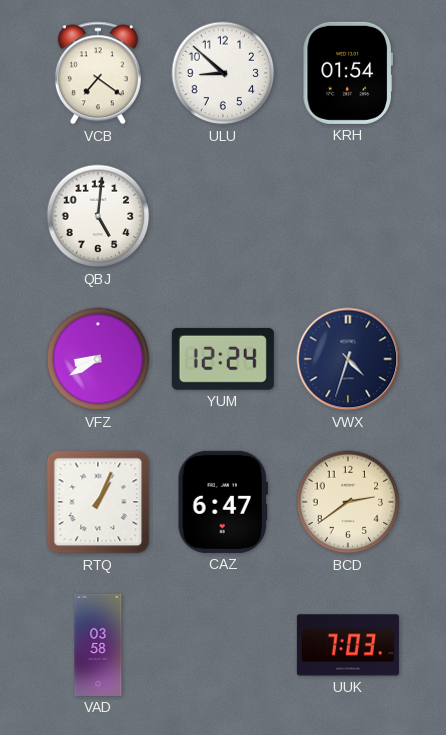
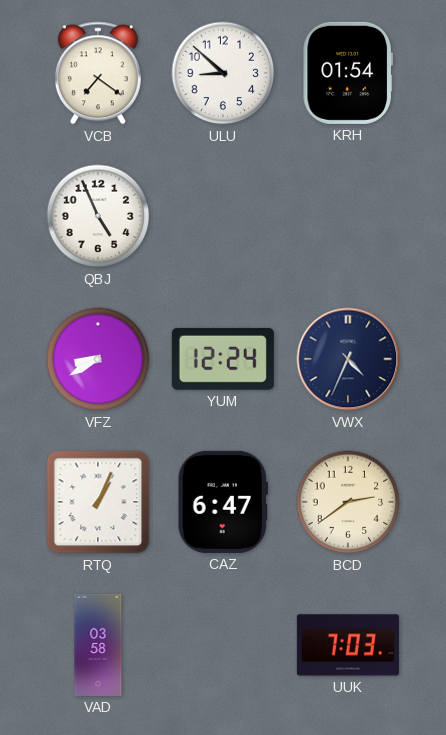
QBJ: 5:01 -> 4:56 (98, 216)
VWX: 4:33 -> 4:34 (348, 359)
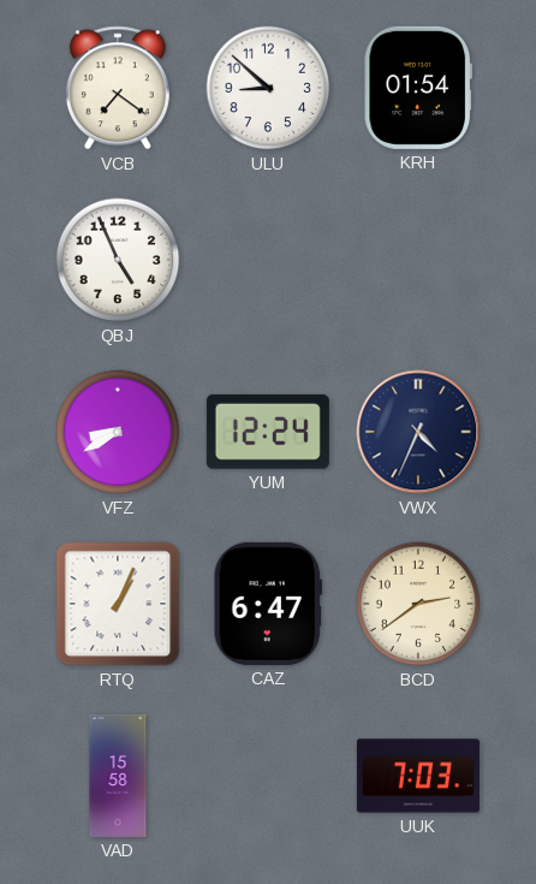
VAD: 03:58 -> 15:58 (118, 776)
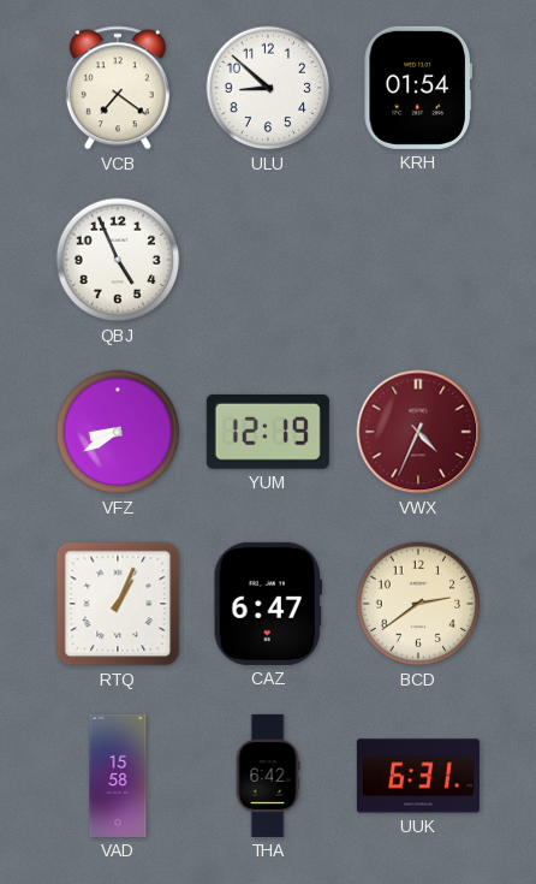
YUM: 12:24 -> 12:19 (268, 432)
VWX dial: navy -> burgundy (418, 432)
THA: none -> 6:42 (268, 776)
UUK: 7:03 -> 6:31 (418, 776)
